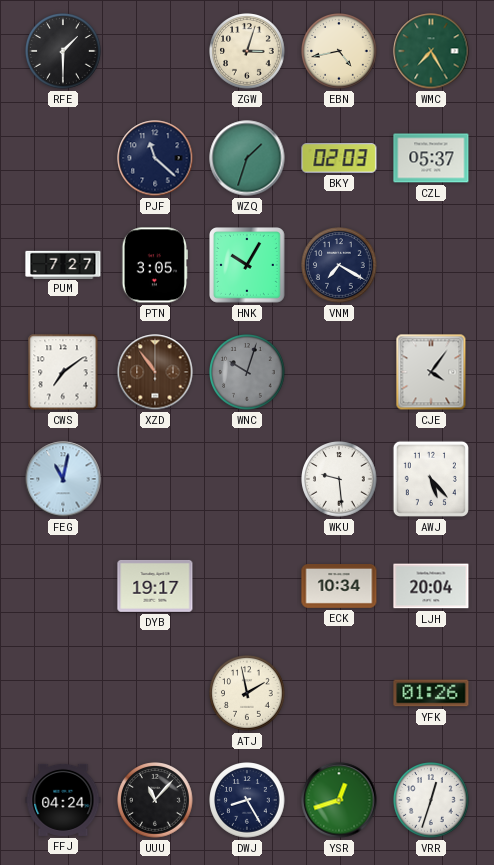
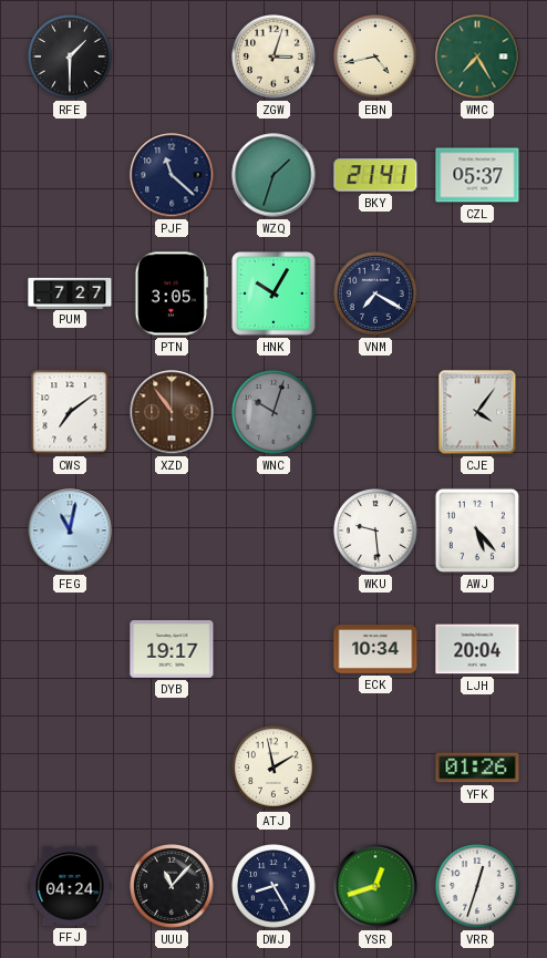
BKY: 02:03 -> 21:41 (375, 175)
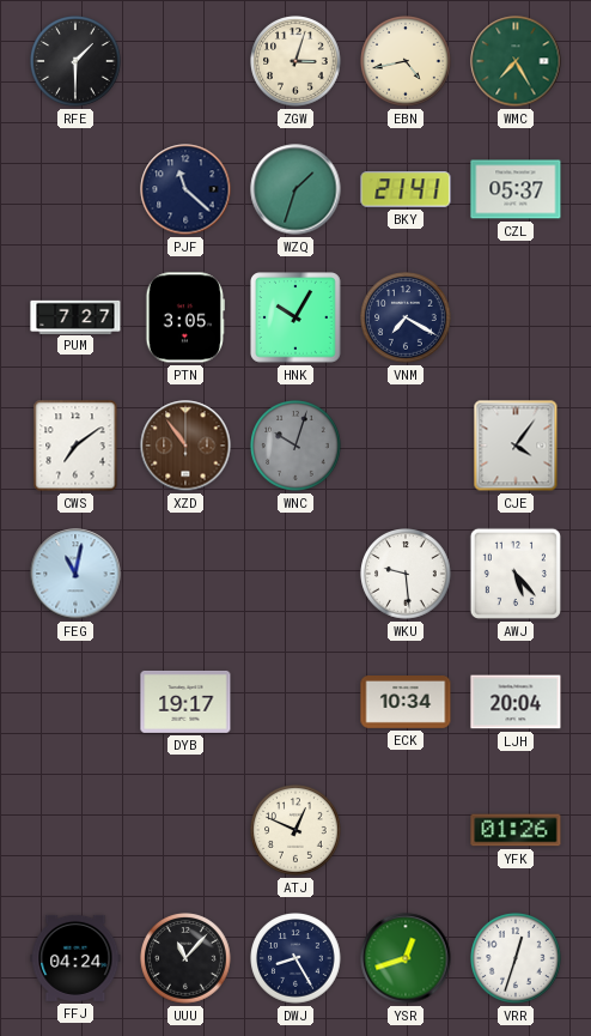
ATJ: 1:58 -> 12:49 (295, 830)
